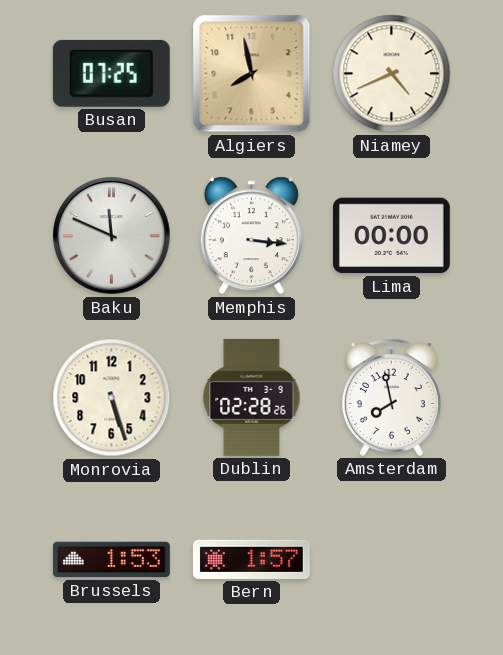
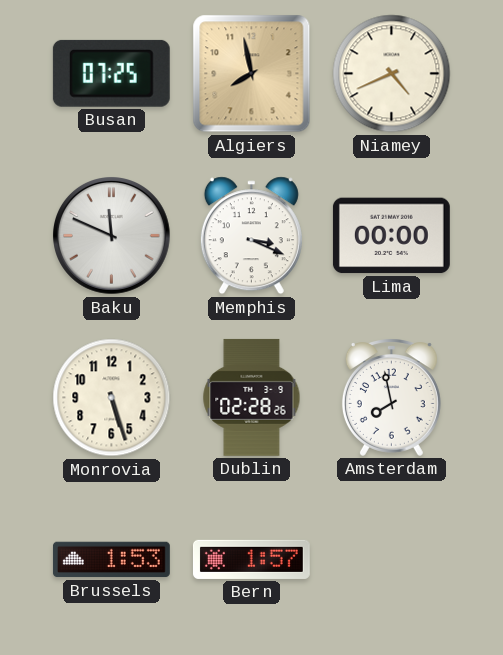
Memphis: 3:16 -> 3:19 (251, 236)
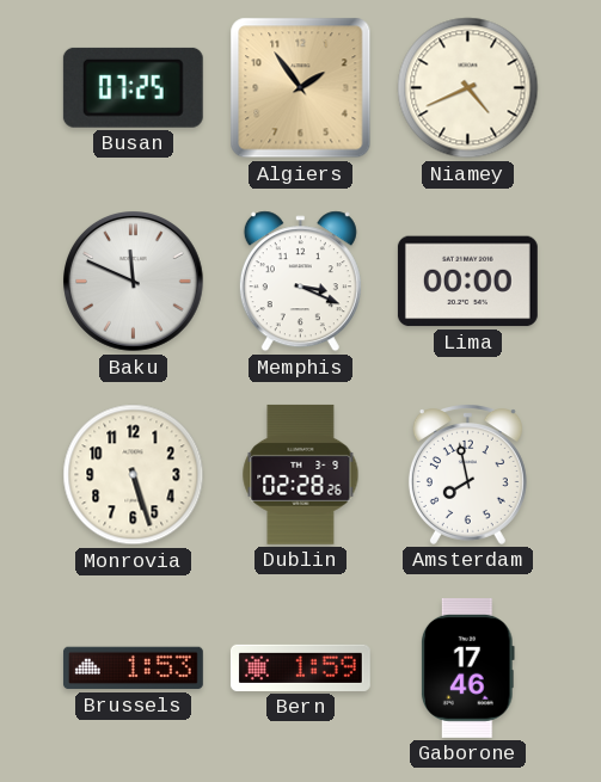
Algiers: 7:58 -> 1:54 (301, 88)
Bern: 1:57 -> 1:59 (300, 667)
Gaborone: none -> 17:46 (467, 667)
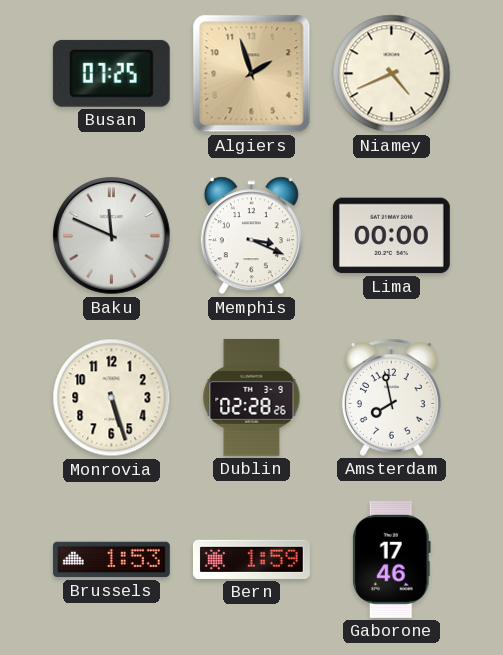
Algiers: 1:54 -> 1:57 (252, 74)
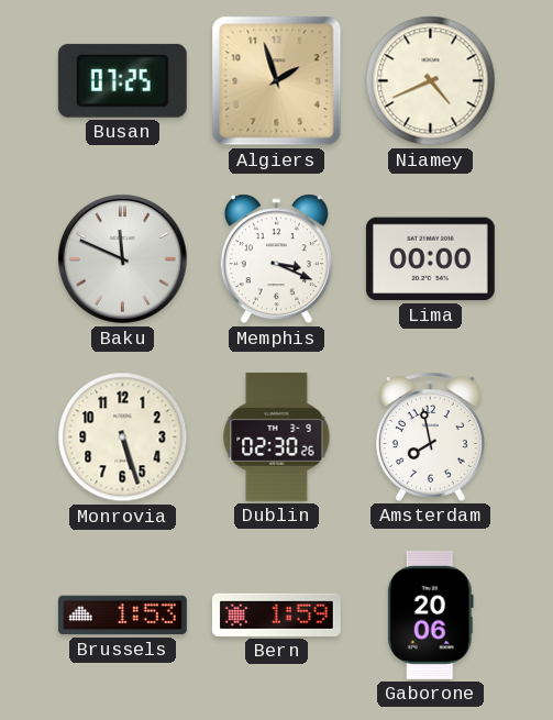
Dublin: 02:28 -> 02:30 (277, 436)
Gaborone: 17:46 -> 20:06 (430, 614)
